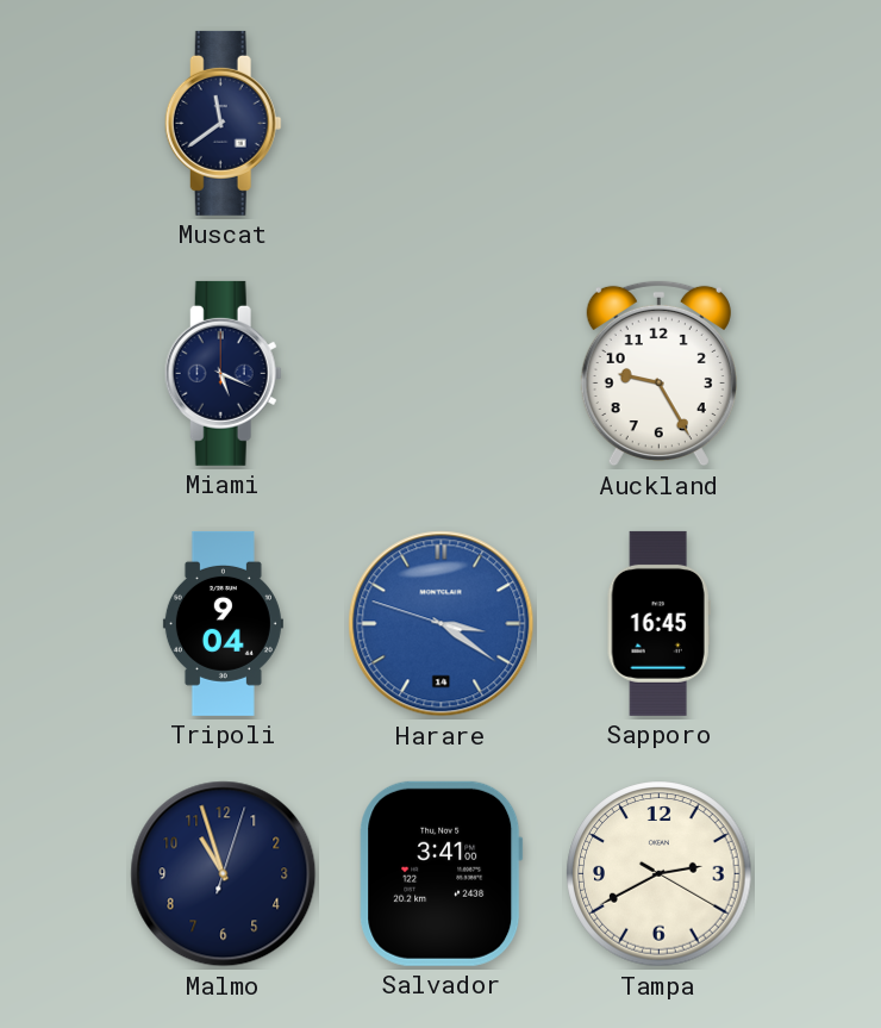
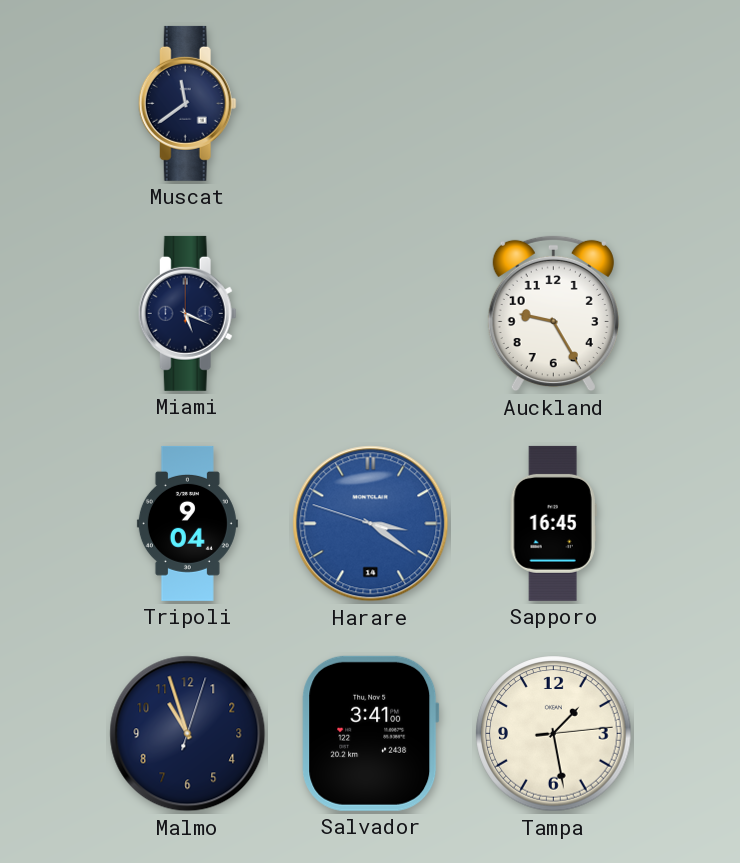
Tampa: 2:40 -> 1:28 (554, 734)
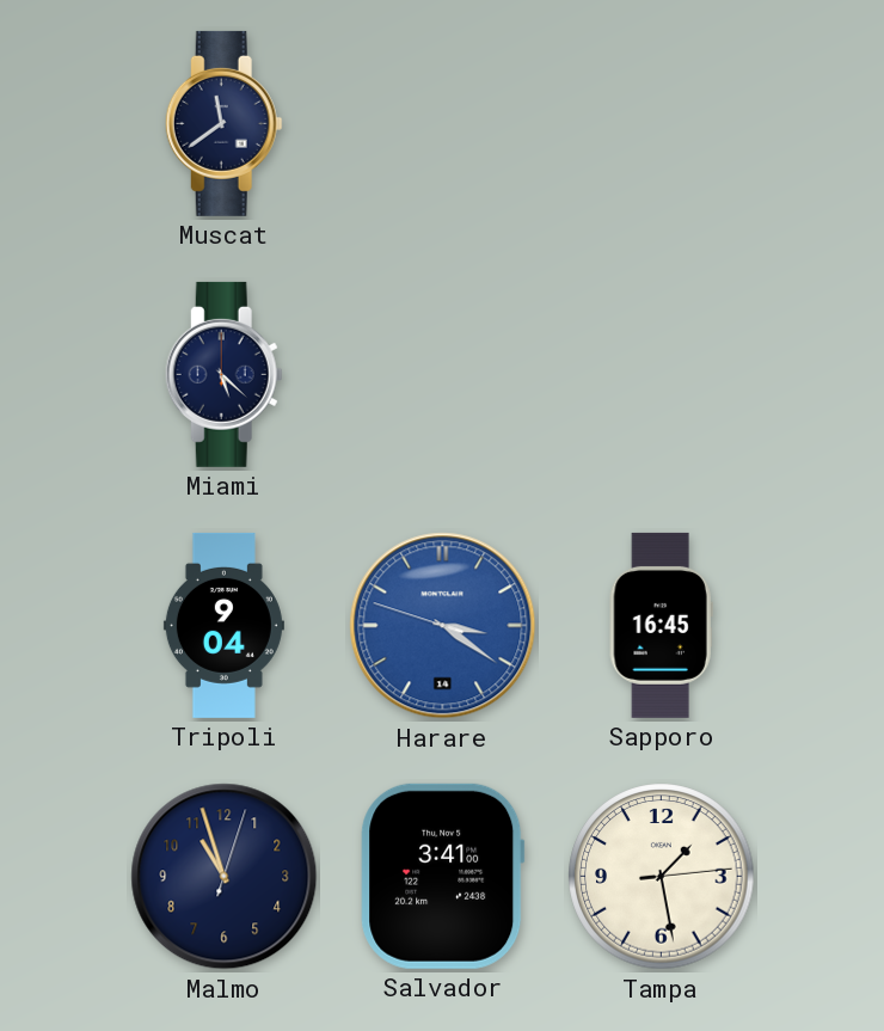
Miami: 5:19 -> 5:22 (223, 374)
Auckland: 9:25 -> none (553, 314)
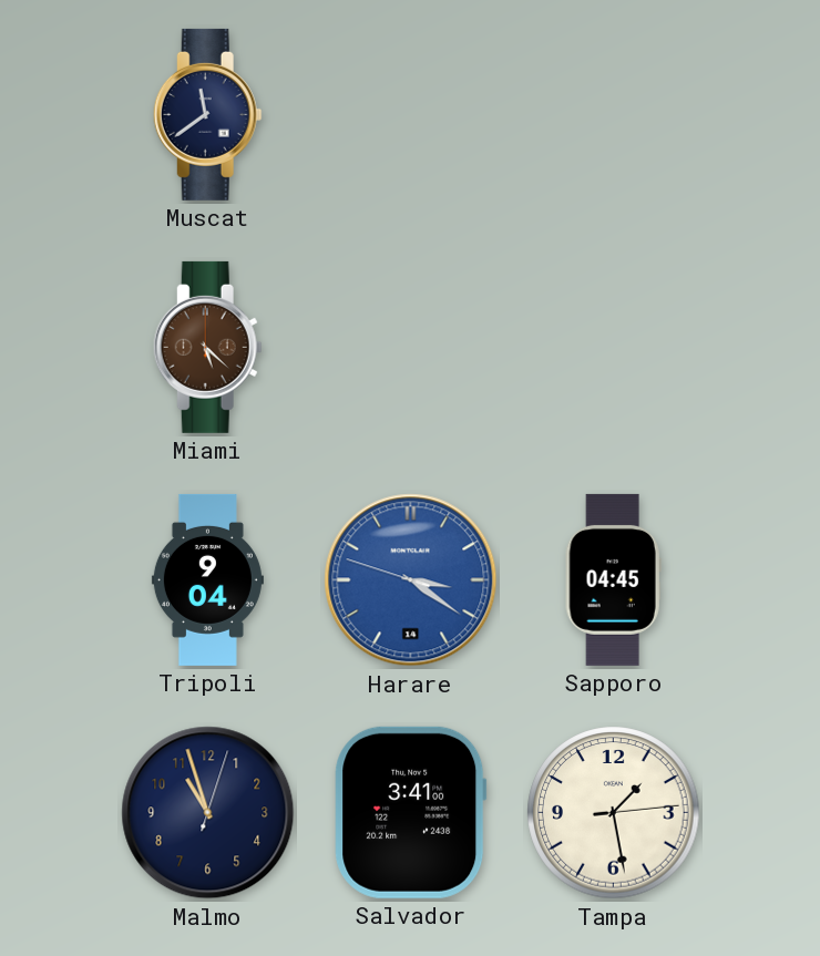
Miami dial: navy -> brown (207, 347)
Sapporo: 16:45 -> 04:45 (613, 579)
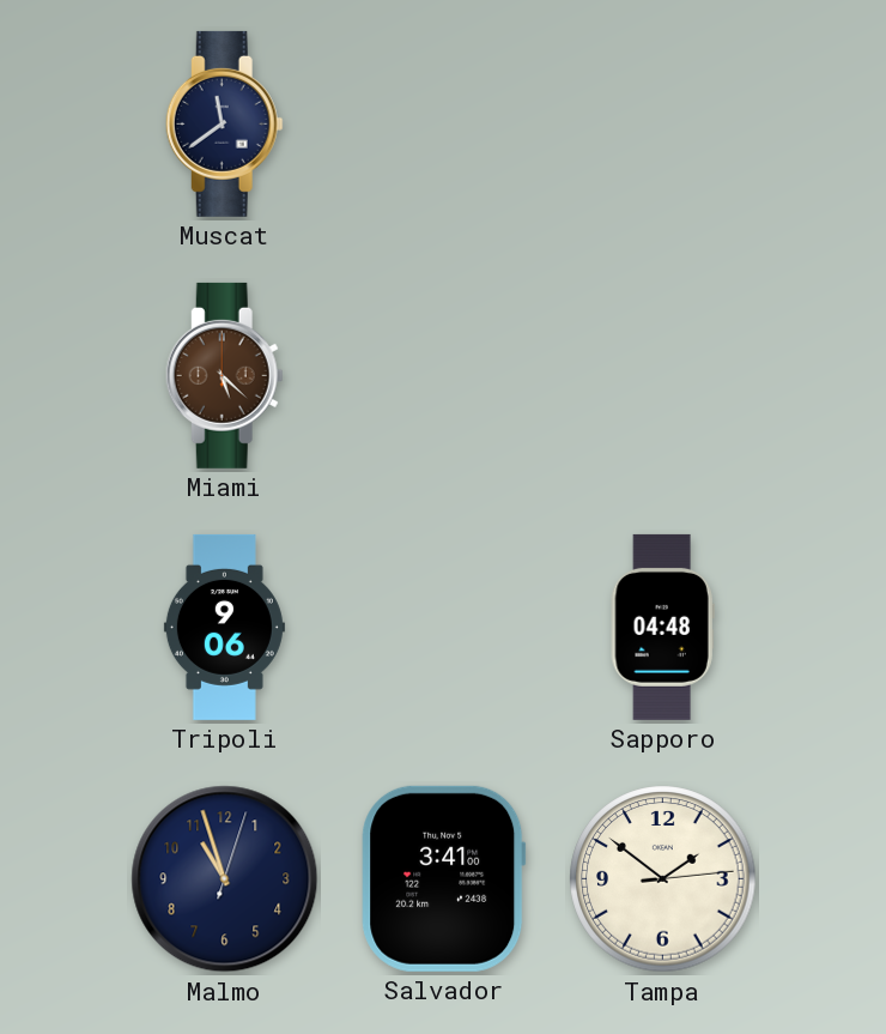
Tripoli: 9:04 -> 9:06 (224, 627)
Harare: 3:20 -> none (411, 580)
Sapporo: 04:45 -> 04:48 (662, 627)
Tampa: 1:28 -> 1:51 (663, 879)
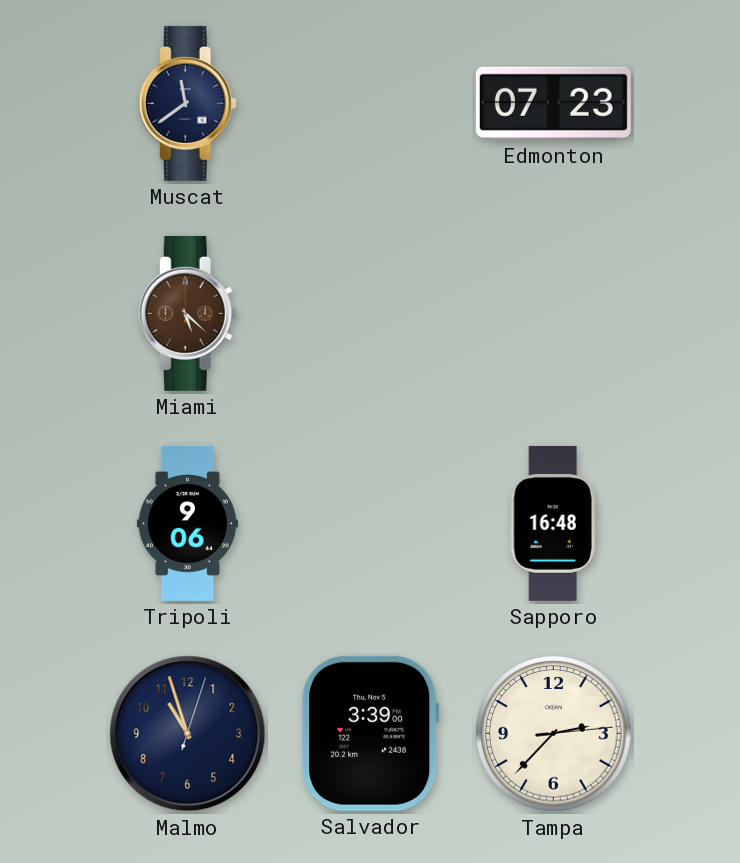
Edmonton: none -> 07:23 (553, 103)
Sapporo: 04:48 -> 16:48 (553, 523)
Salvador: 3:41 -> 3:39 (371, 733)
Tampa: 1:51 -> 2:37 (554, 734)
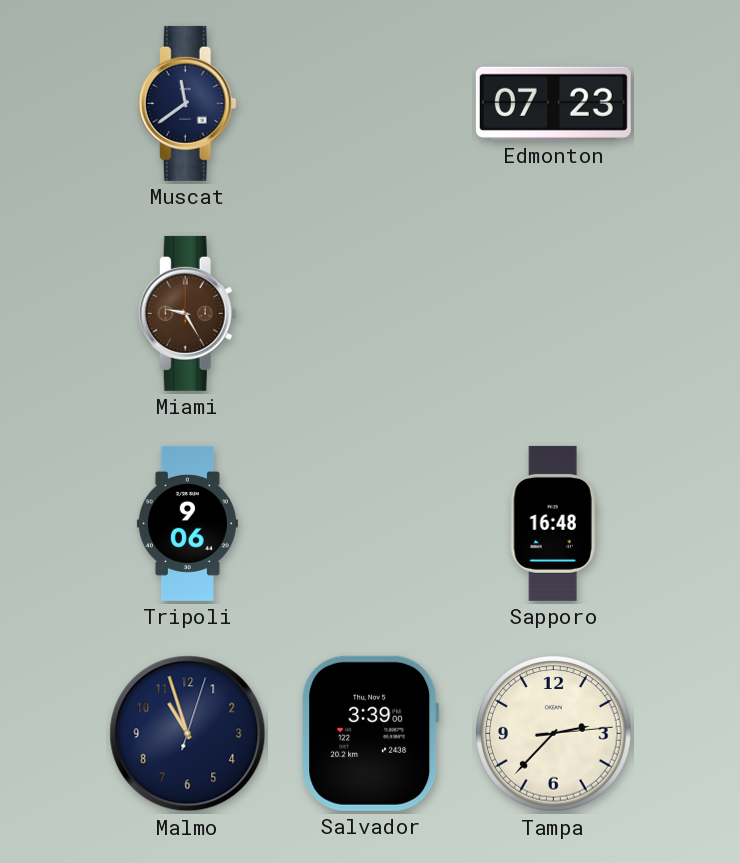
Miami: 5:22 -> 9:25 (187, 313)
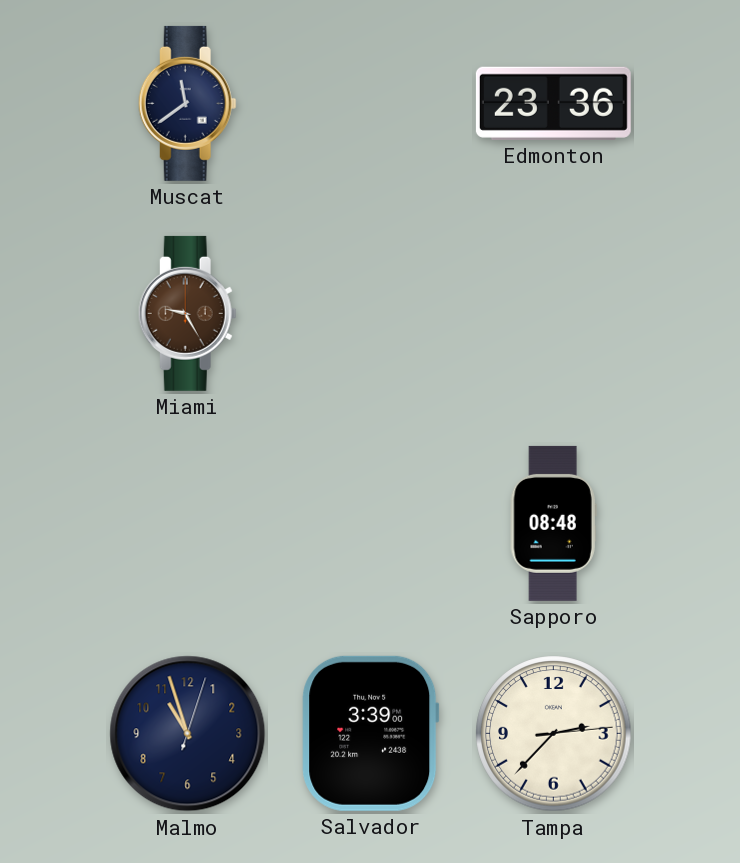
Edmonton: 07:23 -> 23:36 (553, 103)
Tripoli: 9:06 -> none (187, 523)
Sapporo: 16:48 -> 08:48 (553, 523)
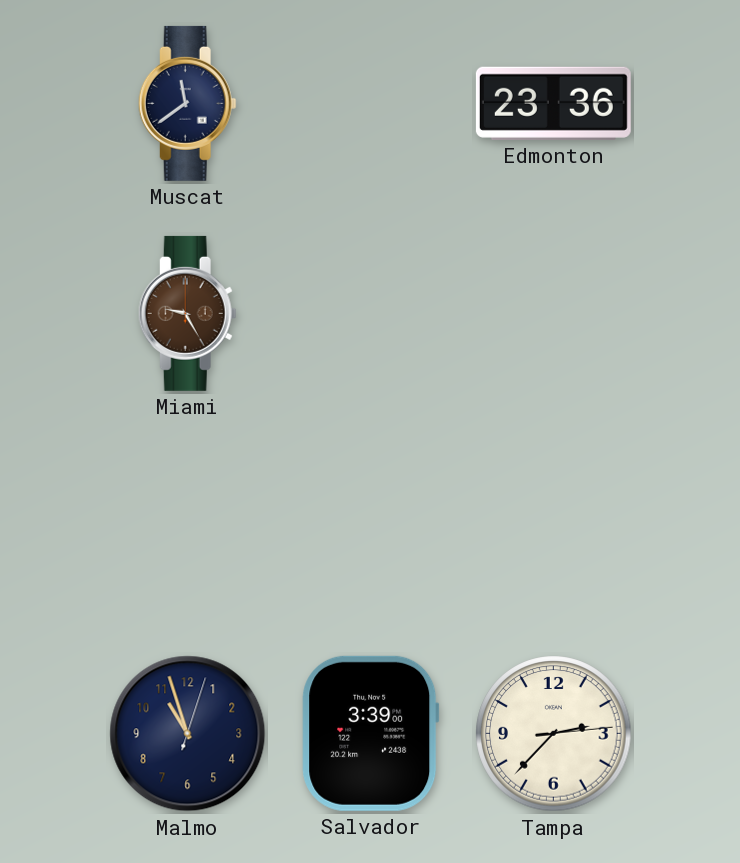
Sapporo: 08:48 -> none (553, 523)
